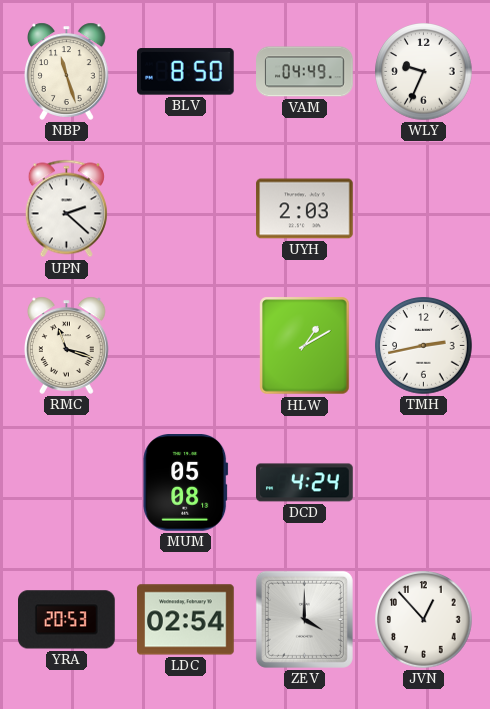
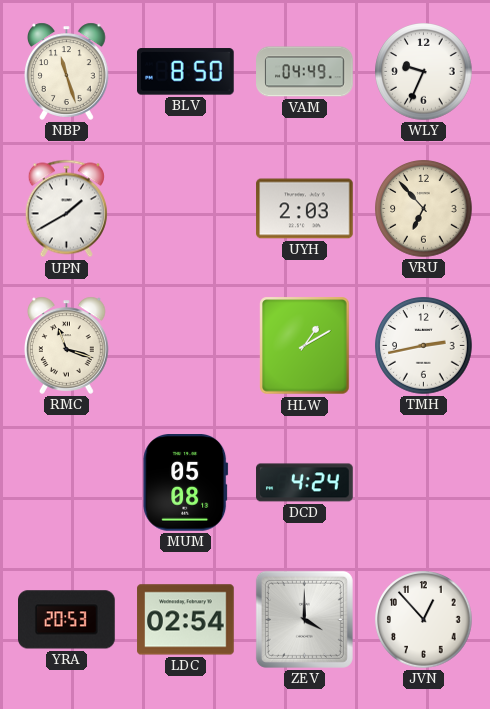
UPN: 2:22 -> 1:40 (66, 209)
VRU: none -> 6:53 (424, 209)
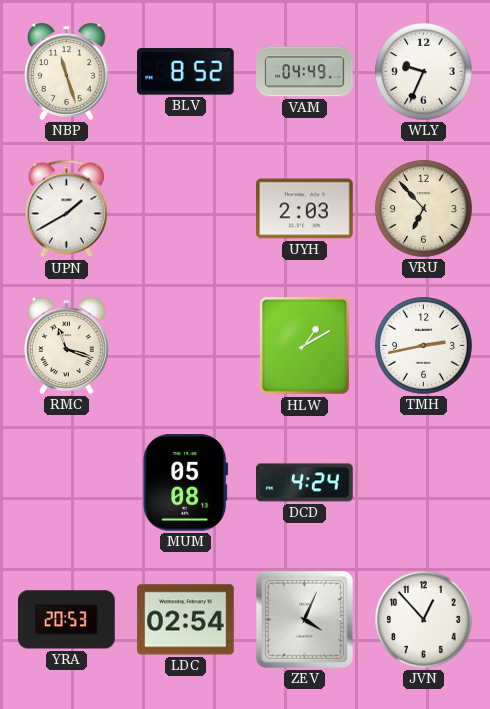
BLV: 8:50 -> 8:52 (186, 72)
ZEV: 4:00 -> 4:04 (304, 619)
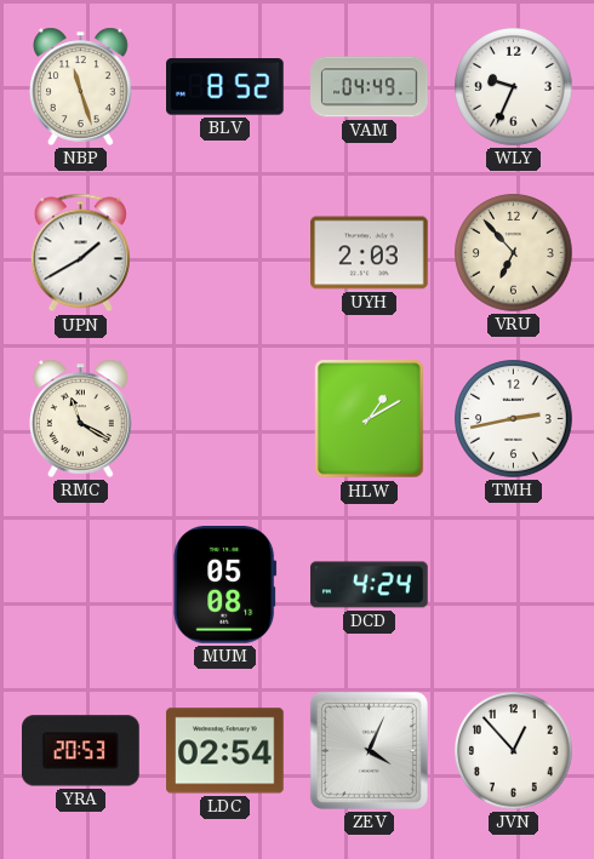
RMC: 11:18 -> 11:20 (81, 418)
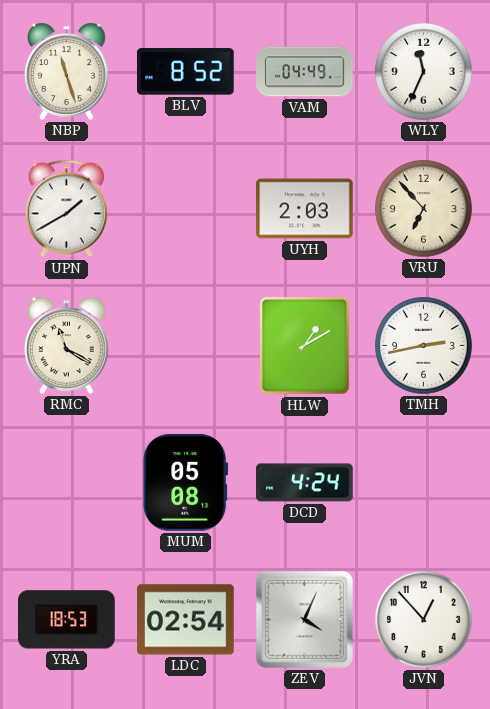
WLY: 9:34 -> 11:34 (424, 72)
YRA: 20:53 -> 18:53 (67, 620)
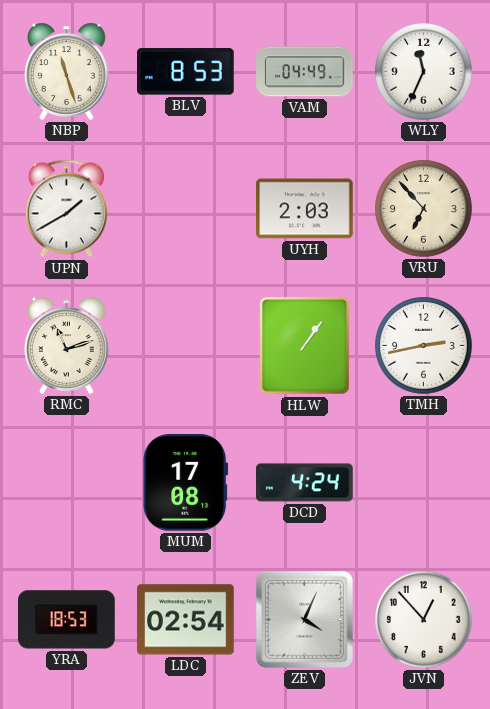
BLV: 8:52 -> 8:53 (186, 72)
RMC: 11:20 -> 11:12 (67, 345)
HLW: 1:10 -> 1:06 (305, 346)
MUM: 05:08 -> 17:08 (186, 483)
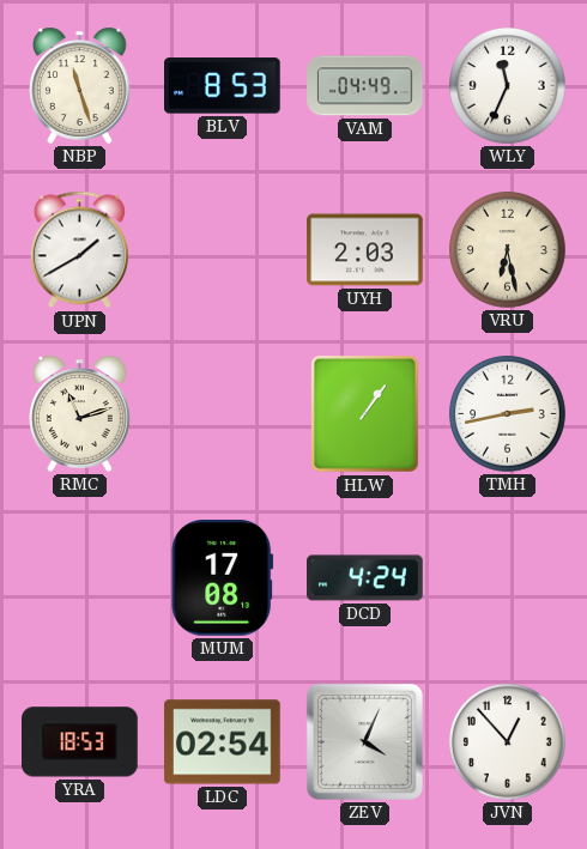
VRU: 6:53 -> 6:28 (508, 250)
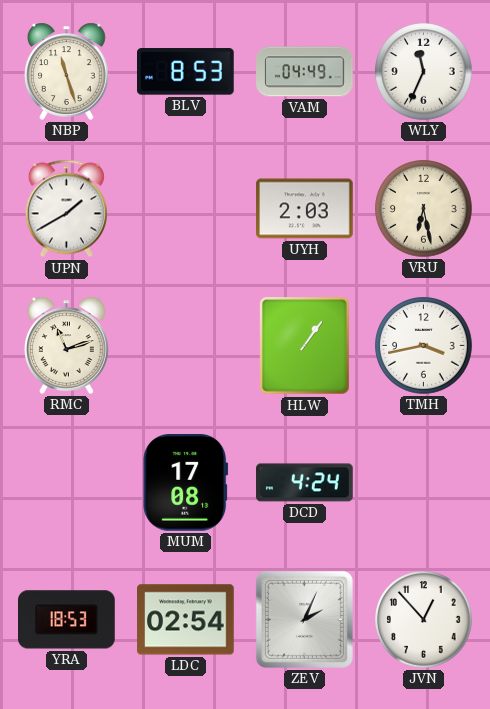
TMH: 2:43 -> 3:43 (424, 346)
ZEV: 4:04 -> 2:04 (304, 619)
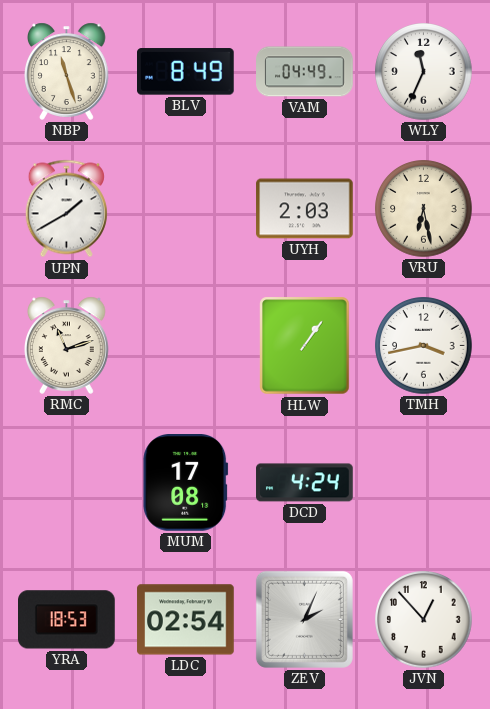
BLV: 8:53 -> 8:49 (186, 72)
